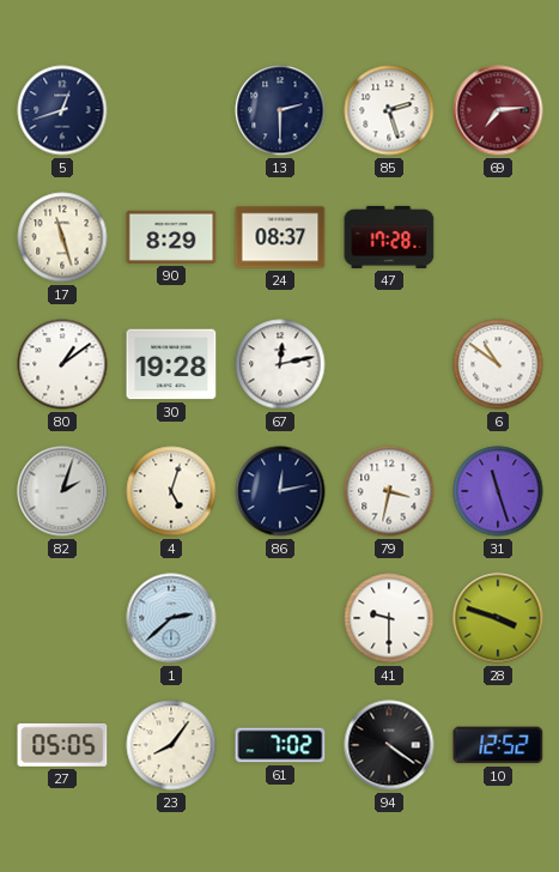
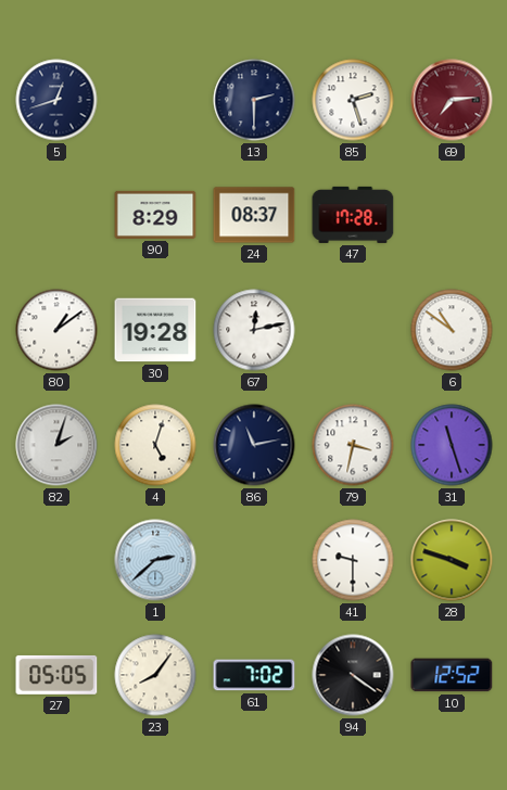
17: 11:27 -> none (62, 237)
86: 12:13 -> 11:13 (254, 445)
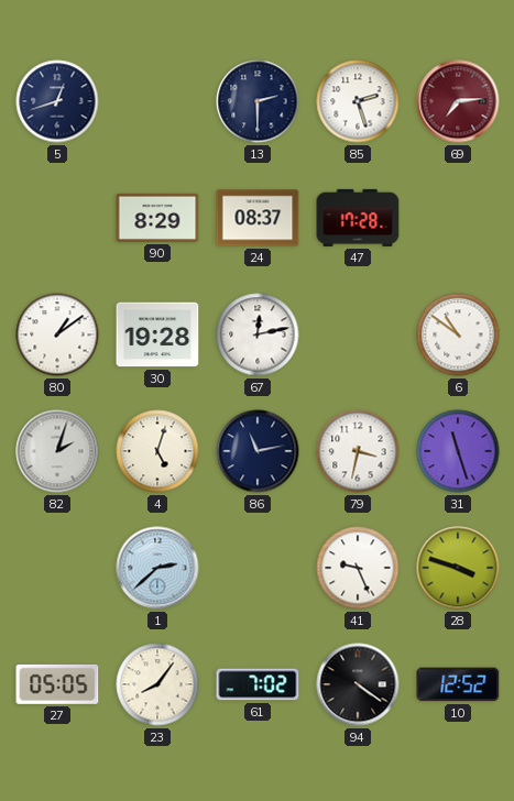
41: 9:30 -> 9:26 (358, 568)
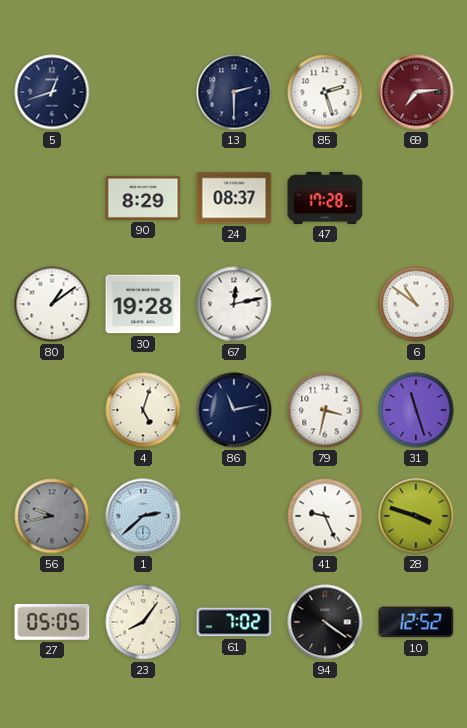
82: 2:03 -> none (57, 451)
56: none -> 9:43 (52, 516)
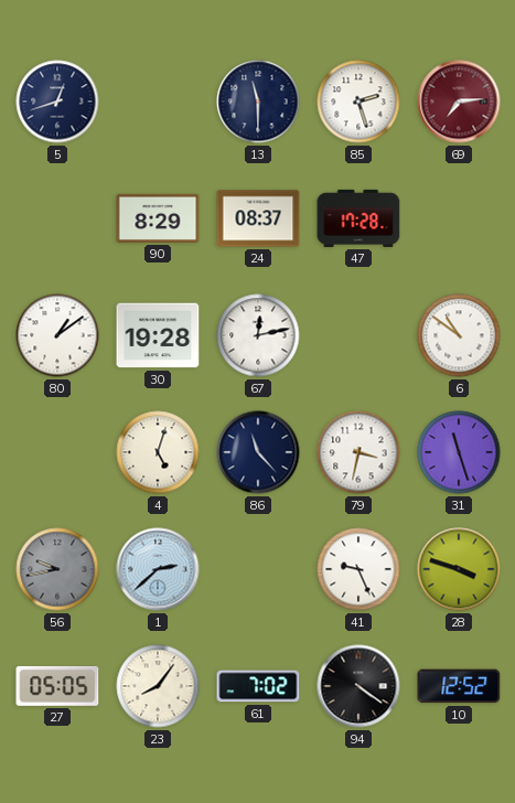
13: 2:30 -> 11:30 (258, 101)
86: 11:13 -> 11:23 (258, 452)
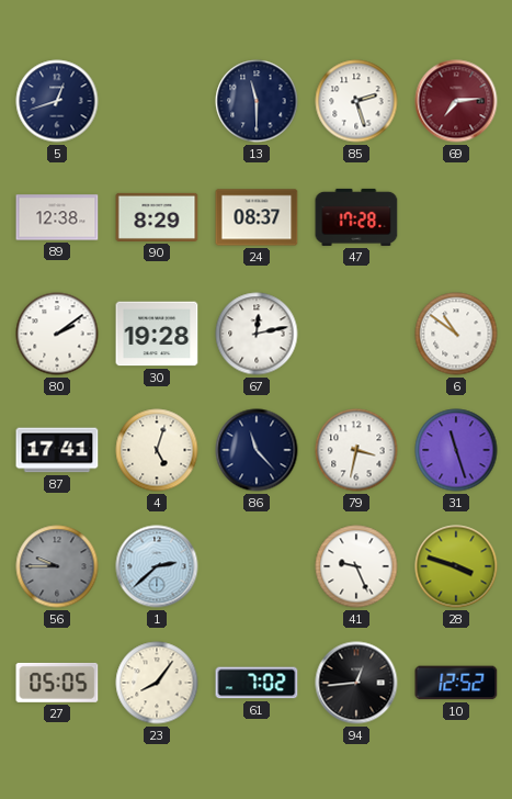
89: none -> 12:38 (57, 217)
80: 1:09 -> 2:09 (57, 334)
87: none -> 17:41 (57, 450)
56: 9:43 -> 9:45 (57, 566)
94: 4:21 -> 12:44 (356, 683)
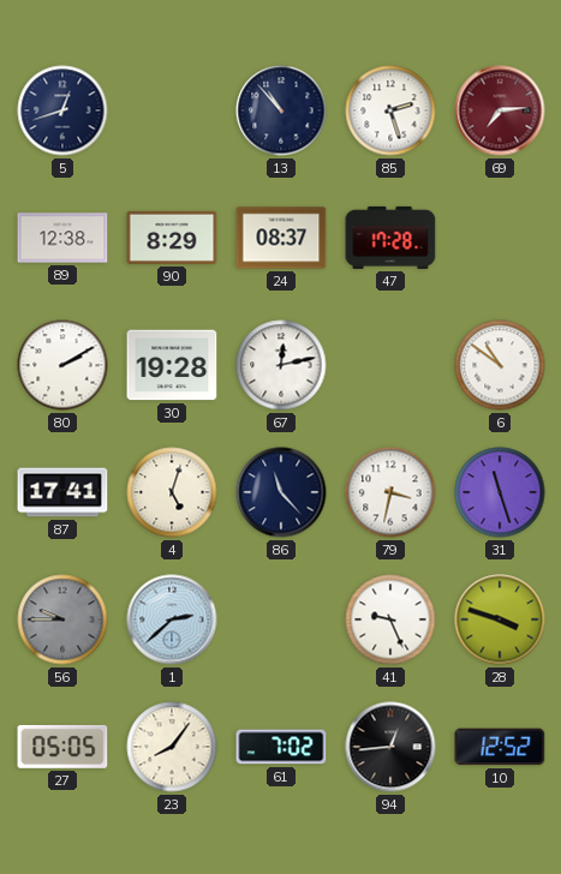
13: 11:30 -> 10:53 (281, 110)
80: 2:09 -> 2:10 (62, 365)
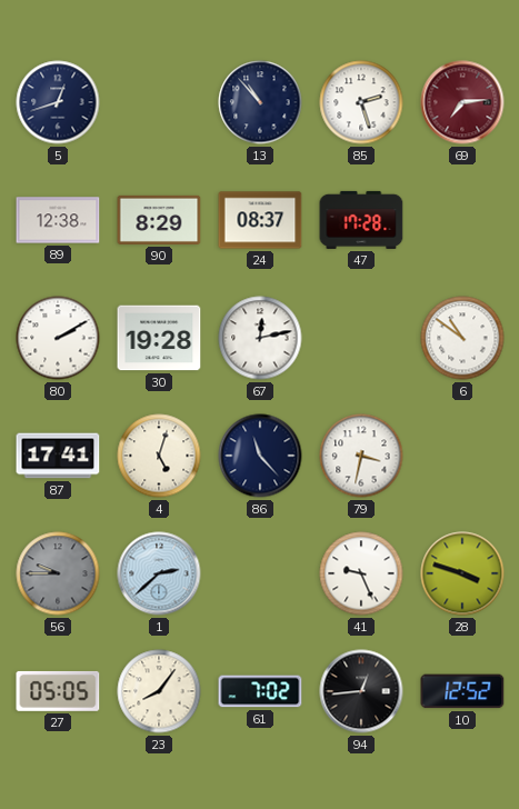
31: 11:27 -> none (500, 492)
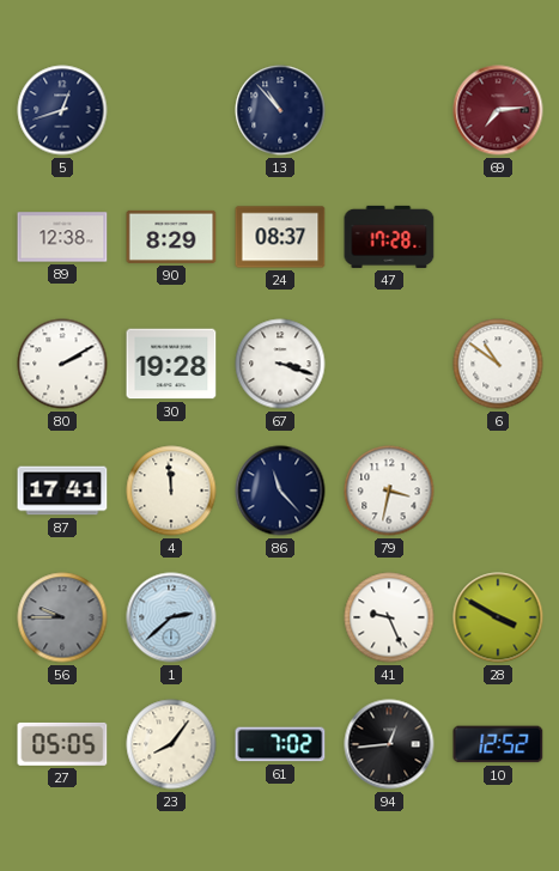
85: 2:27 -> none (361, 102)
67: 12:13 -> 3:18 (280, 364)
4: 5:03 -> 11:59 (171, 491)
28: 3:48 -> 3:50 (498, 617)
